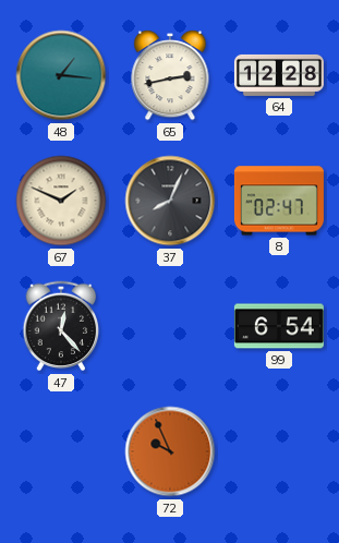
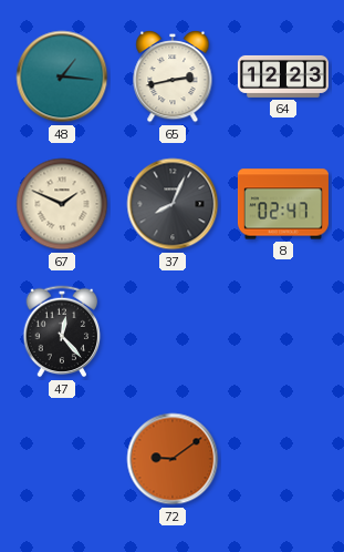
64: 12:28 -> 12:23 (283, 76)
99: 6:54 -> none (279, 326)
72: 9:56 -> 9:09 (173, 459)
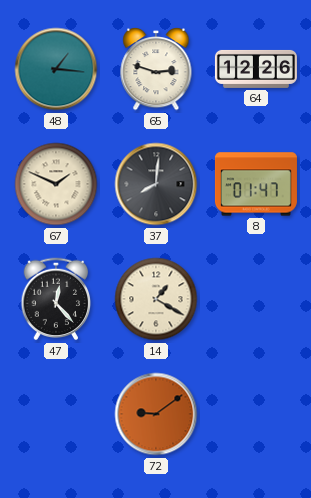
65: 2:43 -> 2:48 (156, 70)
64: 12:23 -> 12:26 (256, 69)
37: 8:04 -> 8:01 (156, 184)
8: 02:47 -> 01:47 (256, 184)
14: none -> 1:20 (156, 299)
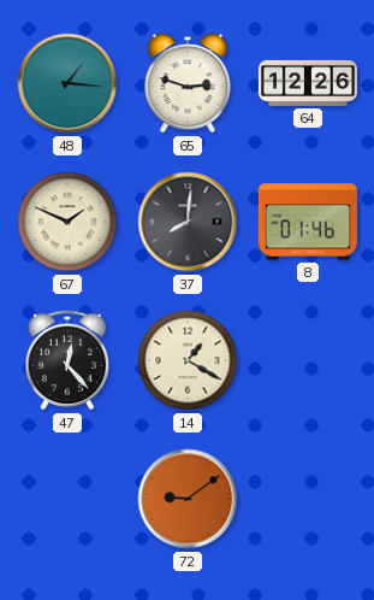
8: 01:47 -> 01:46 (308, 222)
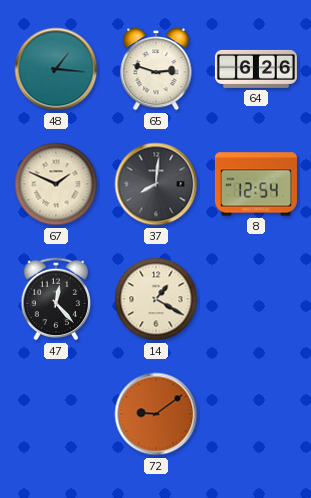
64: 12:26 -> 6:26 (256, 69)
8: 01:46 -> 12:54 (256, 184)
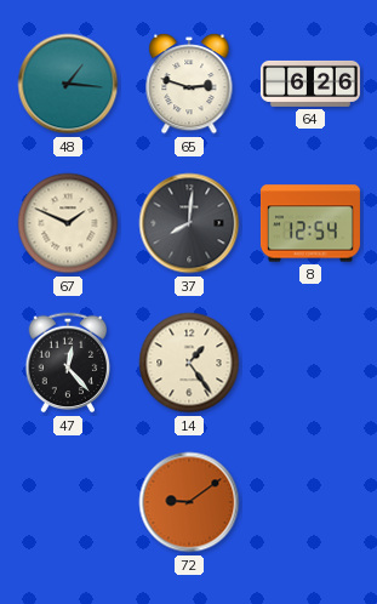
14: 1:20 -> 1:24 (189, 363)
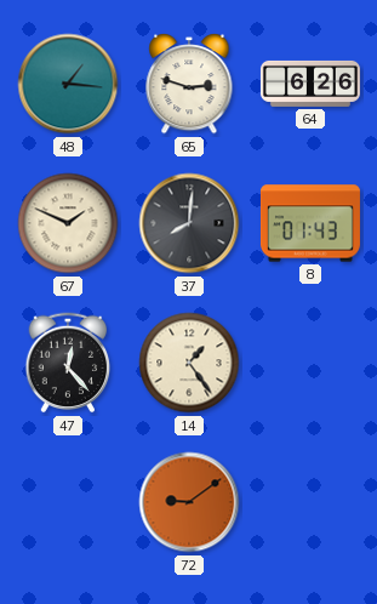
8: 12:54 -> 01:43 (310, 223)
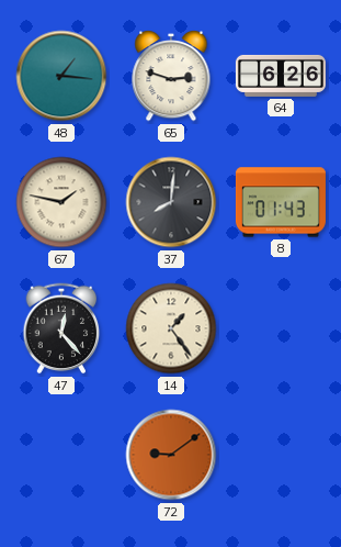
67: 1:49 -> 1:47 (61, 202)
